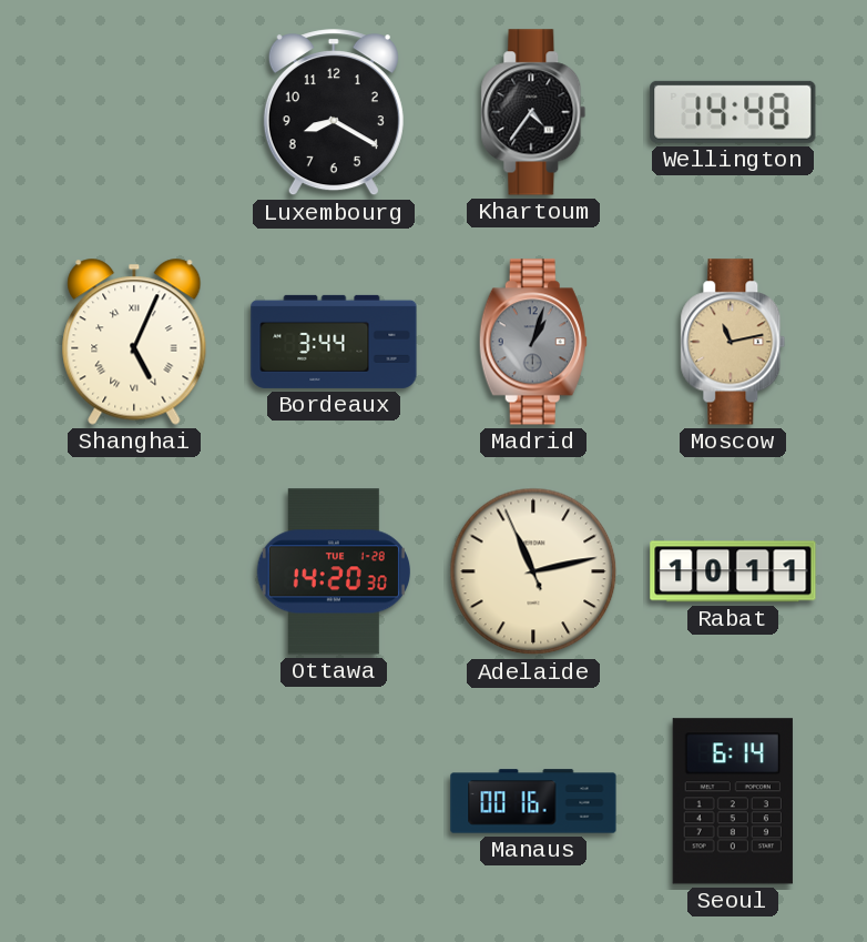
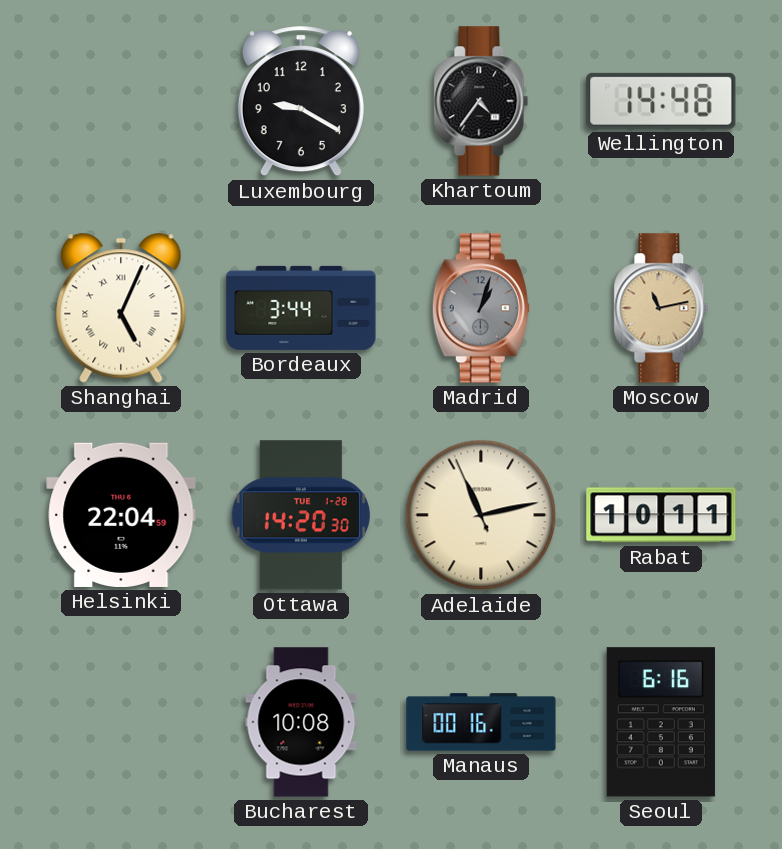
Luxembourg: 8:20 -> 9:20 (301, 102)
Helsinki: none -> 22:04 (121, 515)
Bucharest: none -> 10:08 (301, 722)
Seoul: 6:14 -> 6:16 (661, 722)
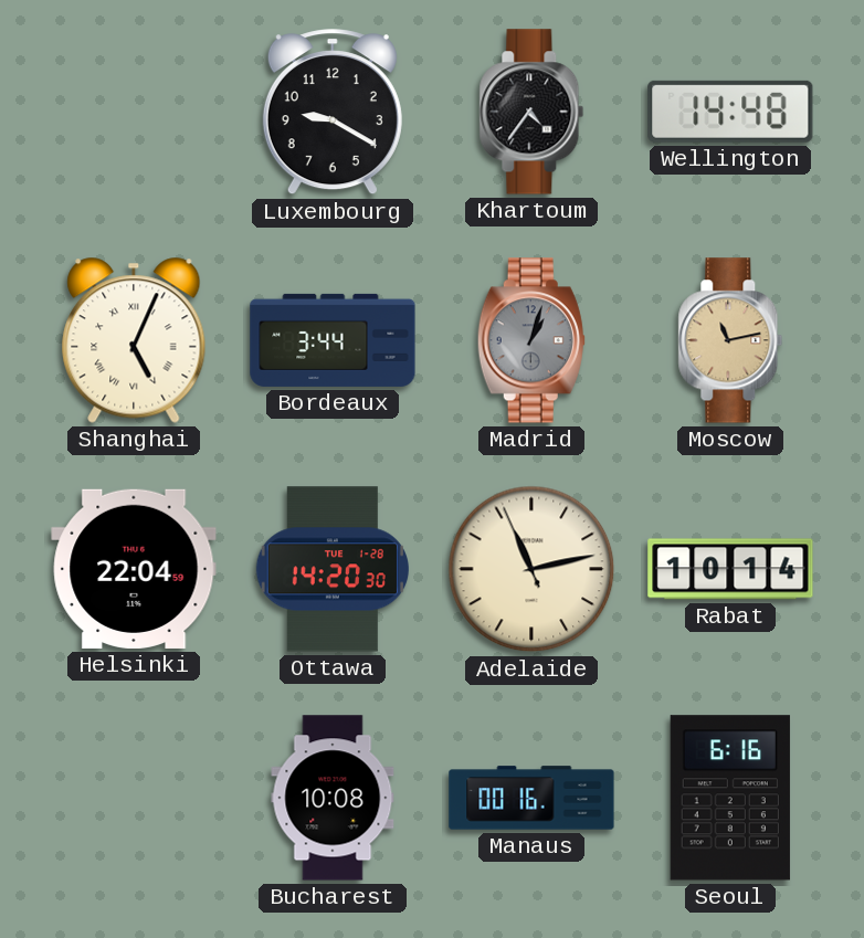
Rabat: 10:11 -> 10:14 (730, 569)
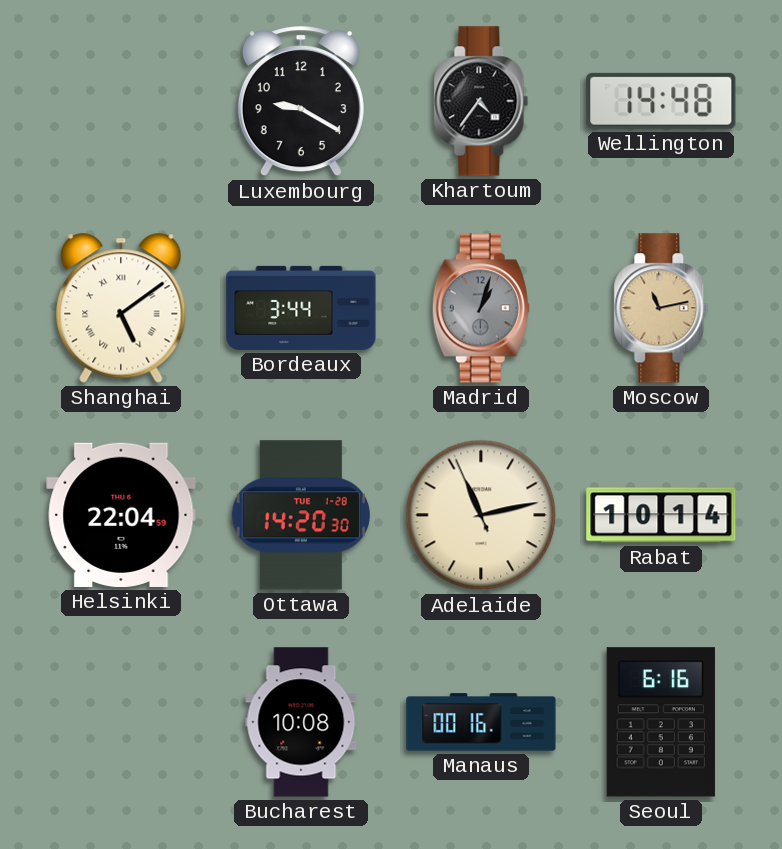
Shanghai: 5:04 -> 5:09 (121, 308)
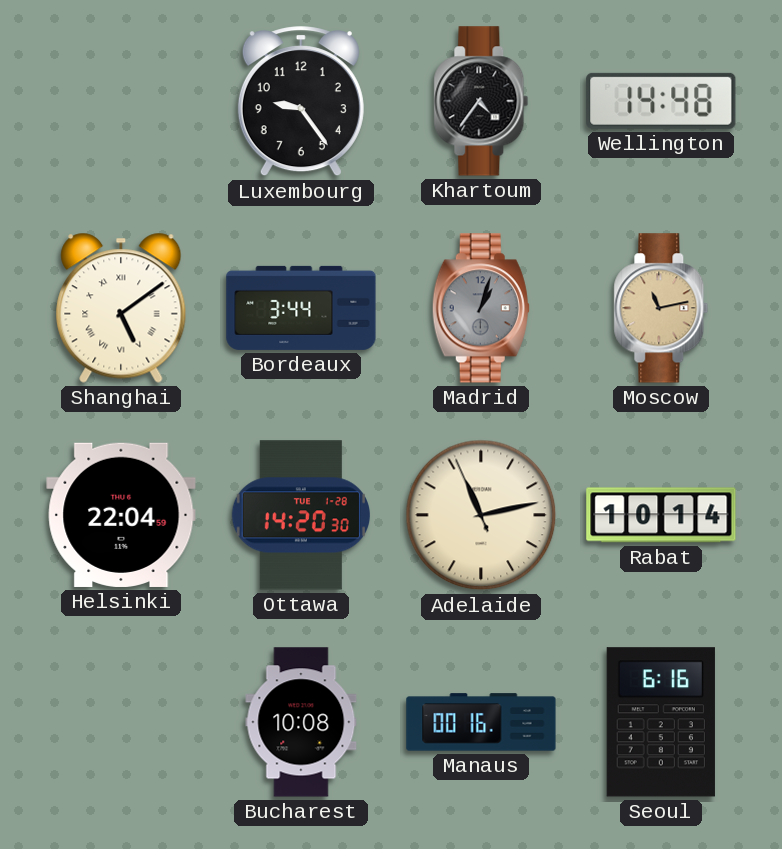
Luxembourg: 9:20 -> 9:24 (301, 102)
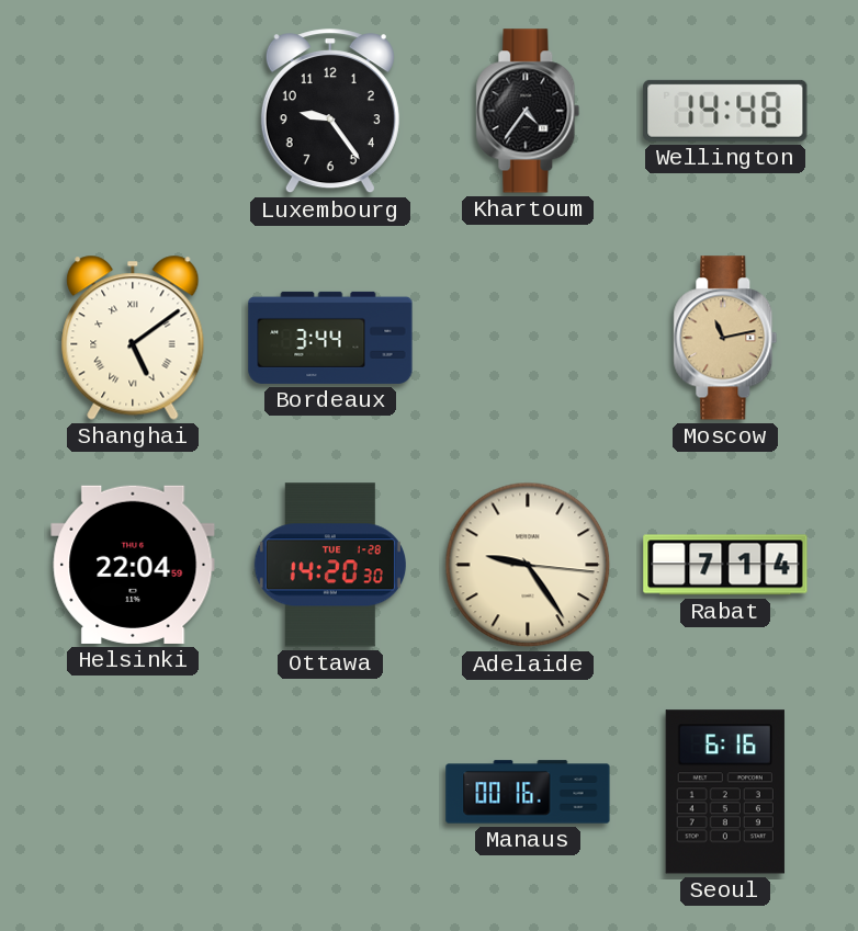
Madrid: 1:03 -> none (481, 308)
Adelaide: 11:12 -> 9:24 (528, 565)
Rabat: 10:14 -> 7:14 (725, 565)
Bucharest: 10:08 -> none (301, 722)
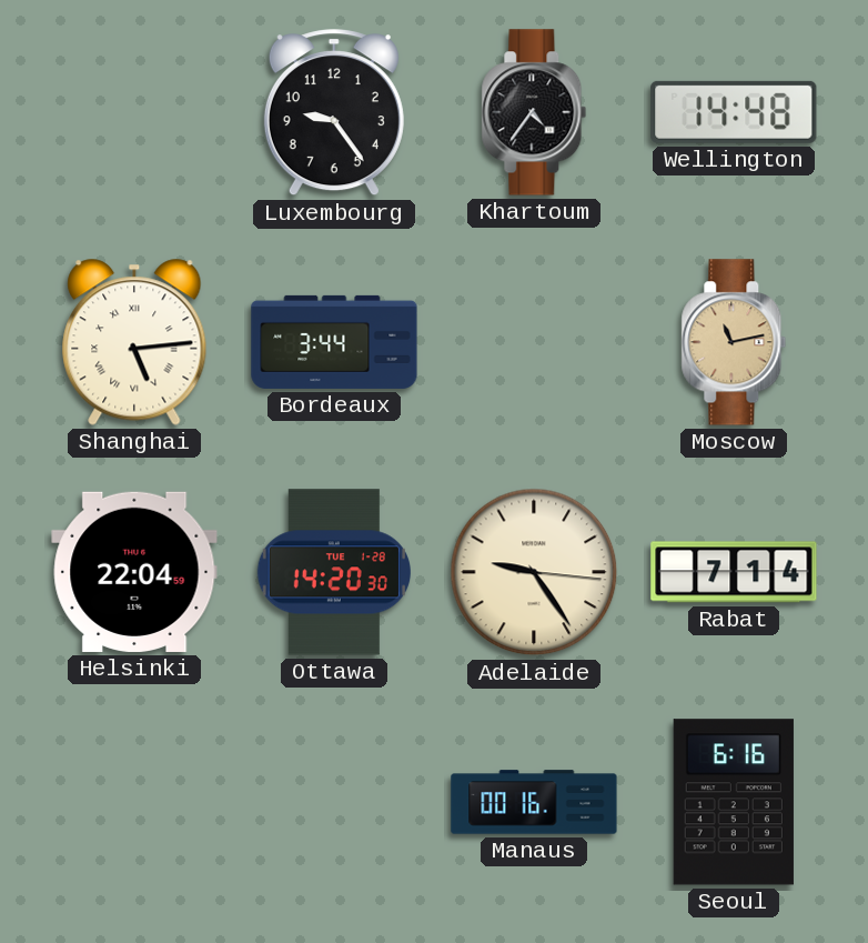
Shanghai: 5:09 -> 5:14 (134, 342)
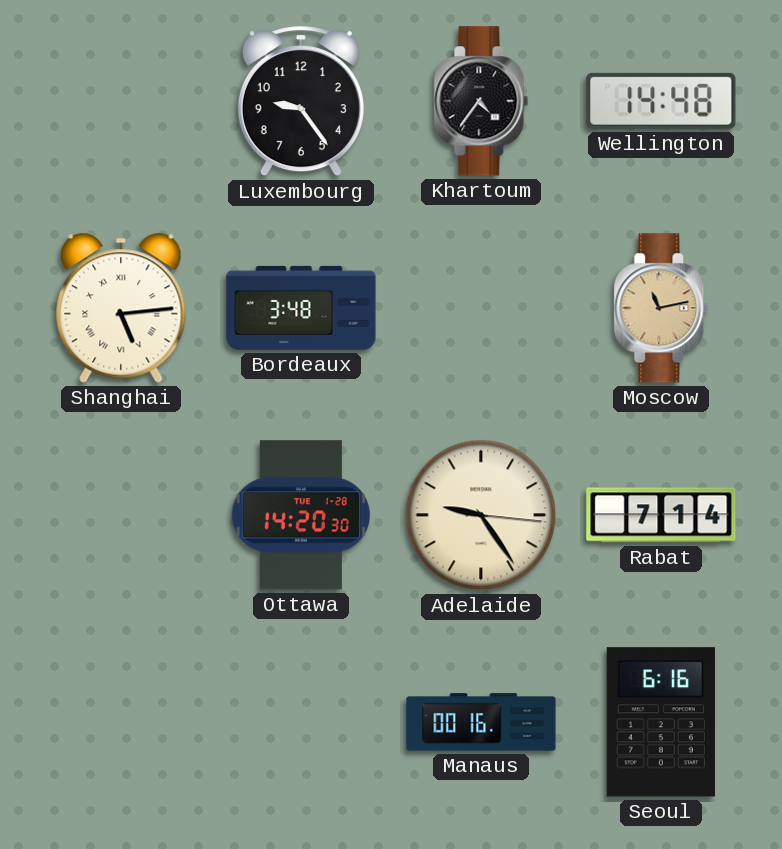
Bordeaux: 3:44 -> 3:48 (301, 308)
Helsinki: 22:04 -> none (134, 572)
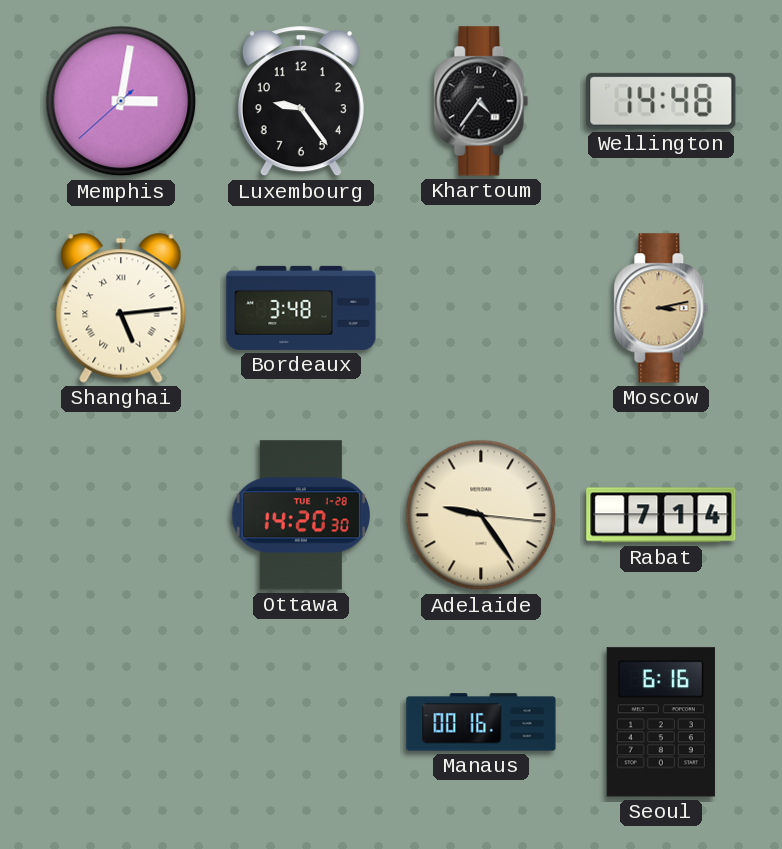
Memphis: none -> 3:01 (121, 101)
Moscow: 11:13 -> 3:13 (661, 308)
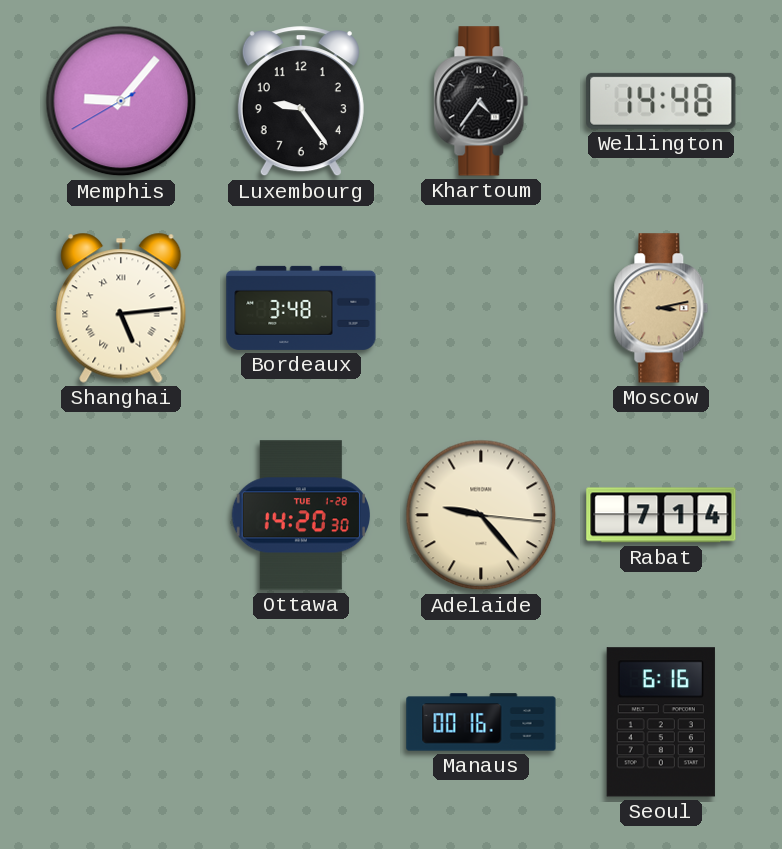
Memphis: 3:01 -> 9:06 (121, 101)
Adelaide: 9:24 -> 9:23 (481, 515)
